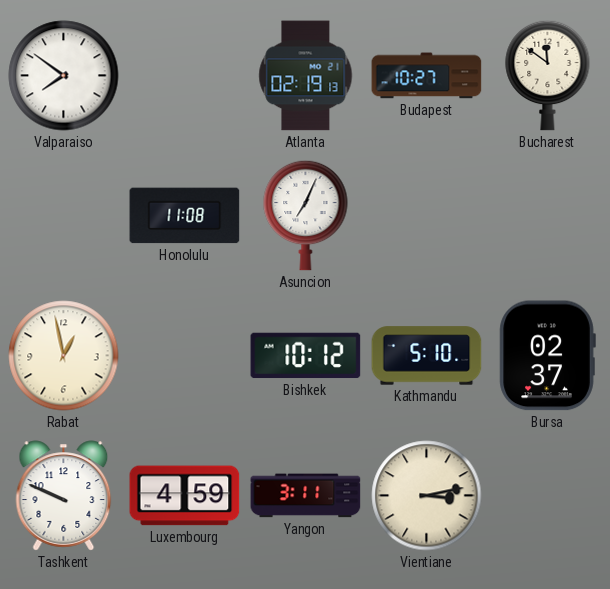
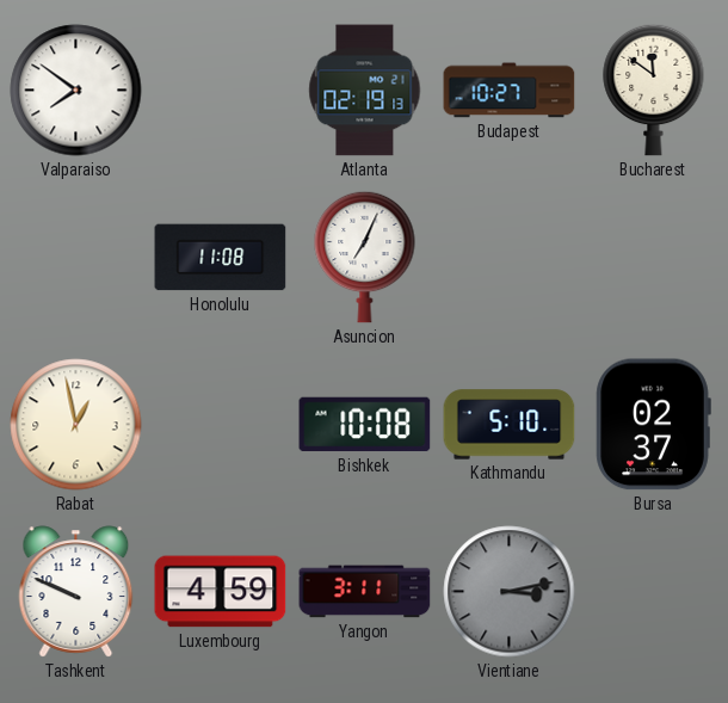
Bishkek: 10:12 -> 10:08 (365, 425)
Vientiane dial: cream -> grey (510, 592)
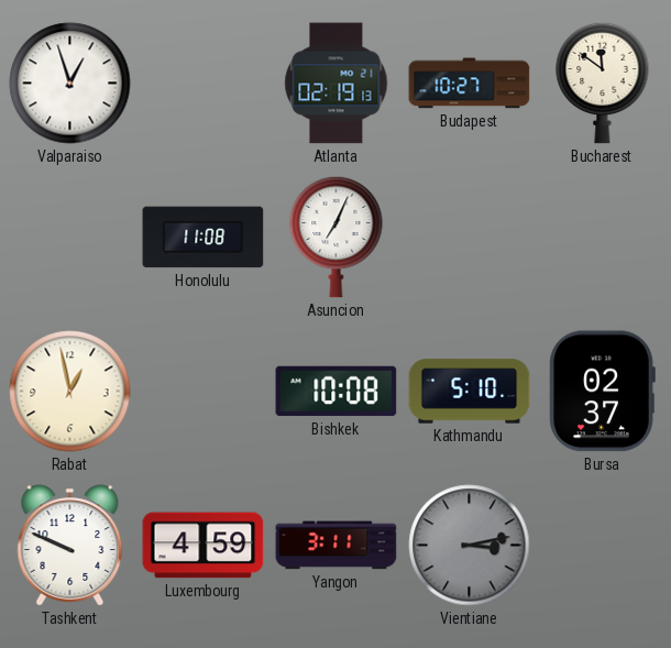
Valparaiso: 7:51 -> 12:57 (70, 84)
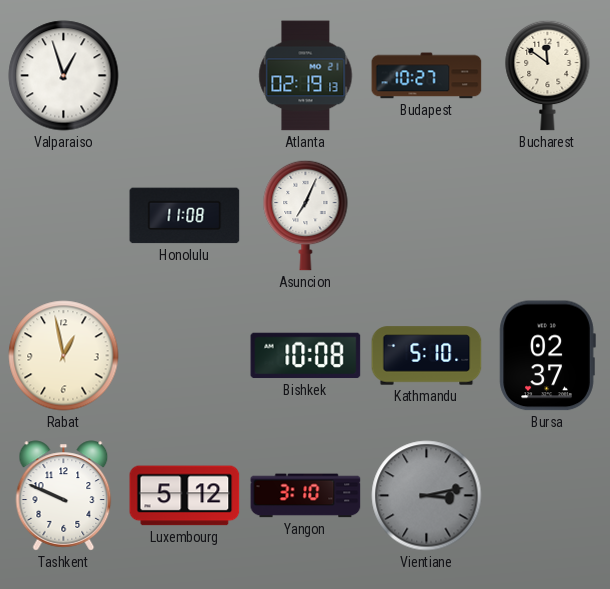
Luxembourg: 4:59 -> 5:12 (185, 496)
Yangon: 3:11 -> 3:10 (306, 496)
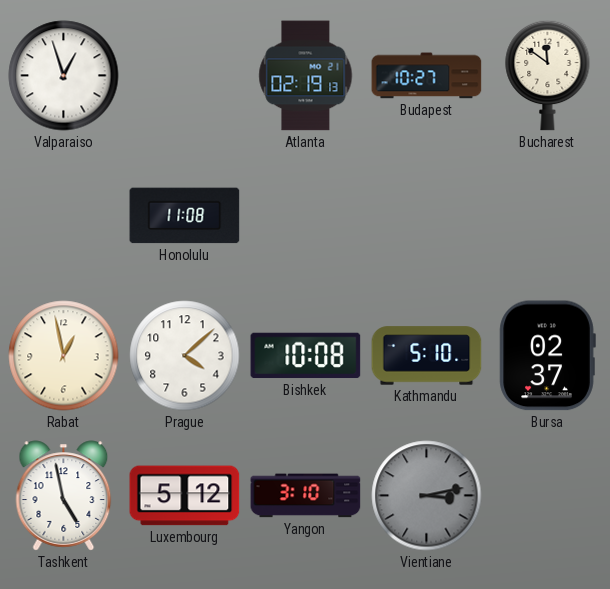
Asuncion: 7:04 -> none (306, 215)
Prague: none -> 4:08 (185, 356)
Tashkent: 9:49 -> 4:58 (64, 496)
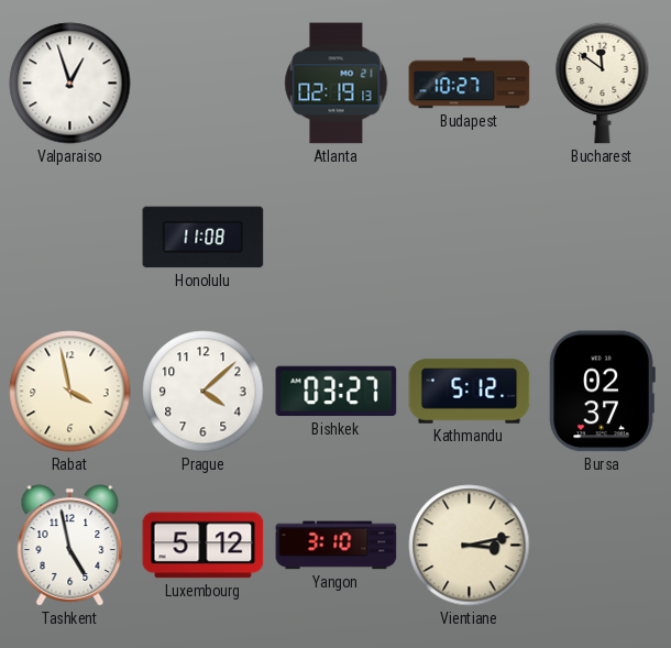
Rabat: 12:58 -> 3:58 (70, 392)
Bishkek: 10:08 -> 03:27 (337, 392)
Kathmandu: 5:10 -> 5:12 (470, 392)
Vientiane dial: grey -> cream (470, 546)
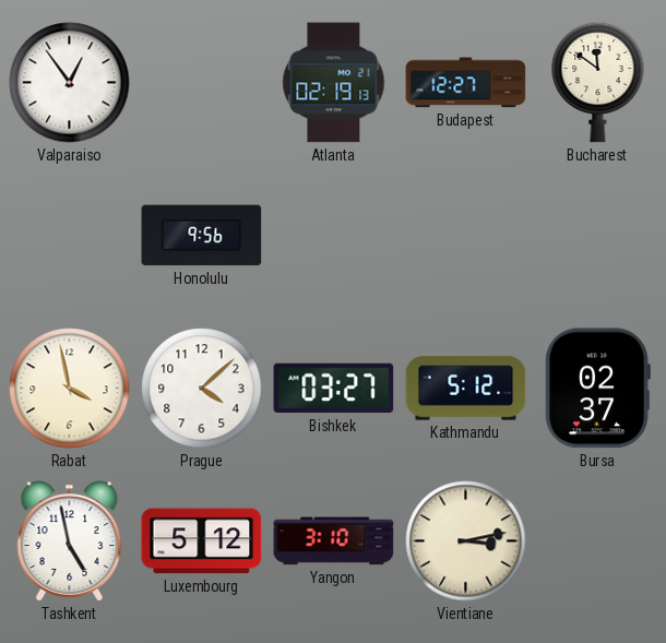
Valparaiso: 12:57 -> 12:54 (70, 83)
Budapest: 10:27 -> 12:27 (466, 83)
Honolulu: 11:08 -> 9:56 (202, 236)
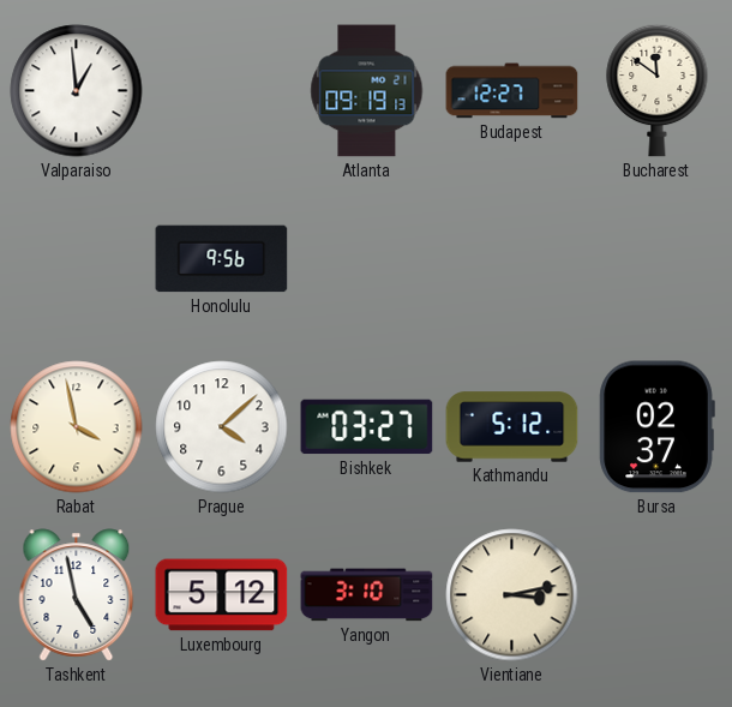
Valparaiso: 12:54 -> 12:59 (77, 91)
Atlanta: 02:19 -> 09:19 (367, 91)
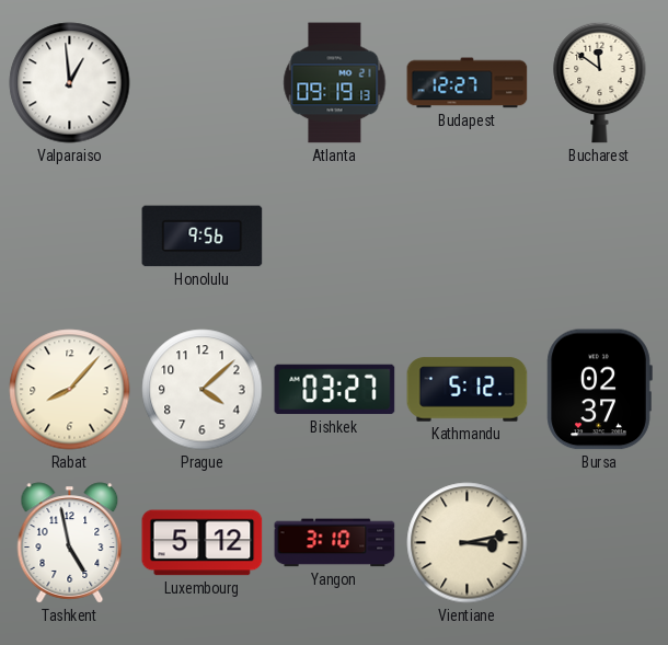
Rabat: 3:58 -> 8:07 (70, 390)
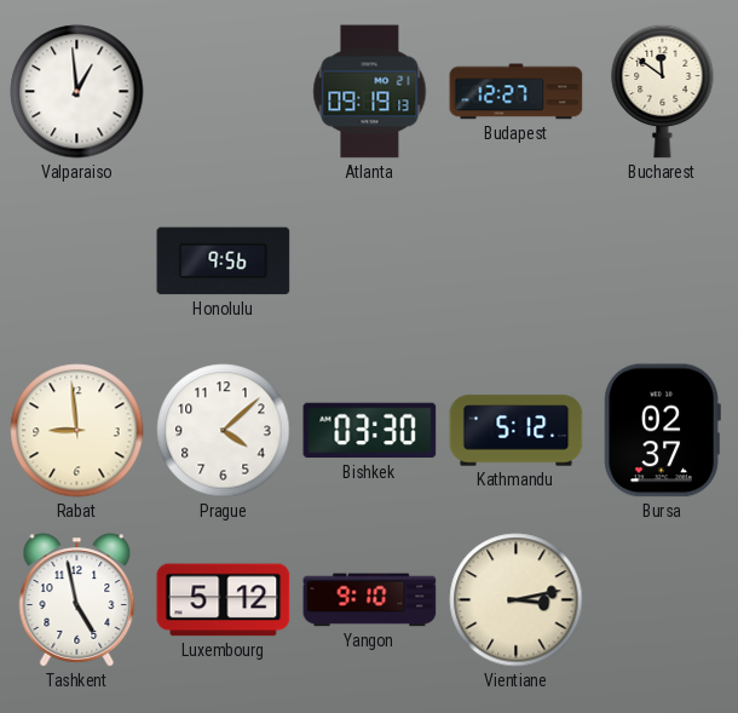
Rabat: 8:07 -> 8:59 (77, 431)
Bishkek: 03:27 -> 03:30 (370, 431)
Yangon: 3:10 -> 9:10 (370, 600)
